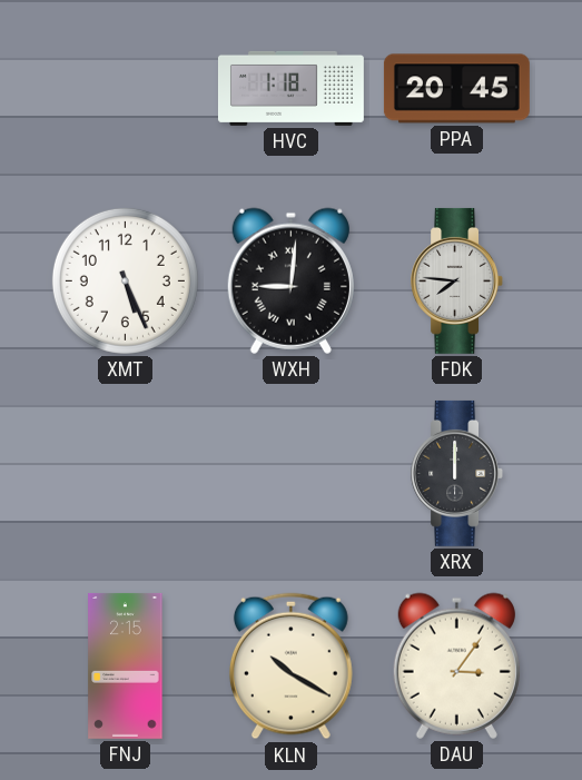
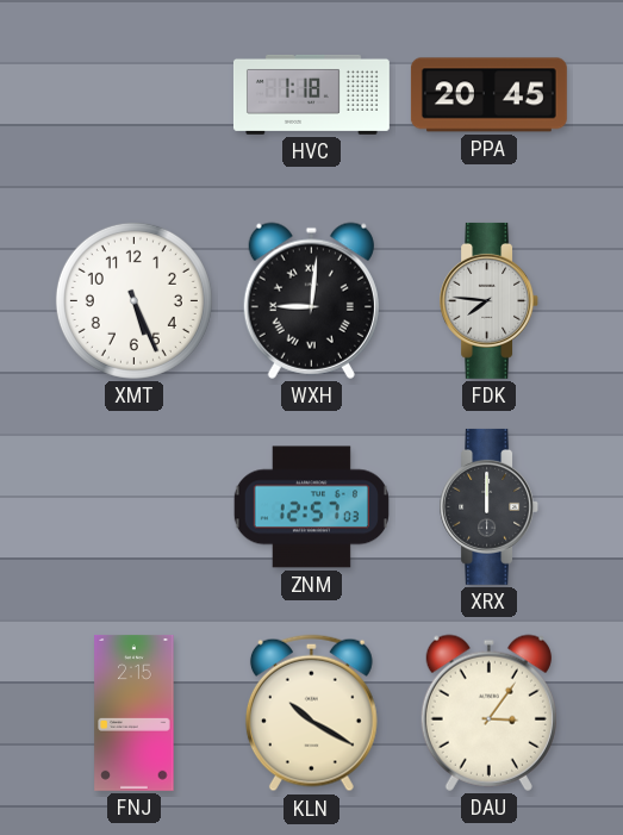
ZNM: none -> 12:57 (311, 507)
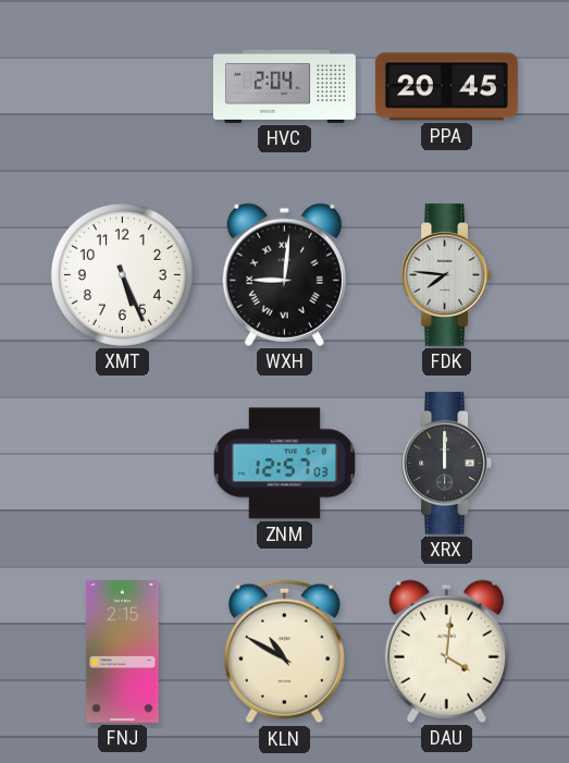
HVC: 1:18 -> 2:04 (284, 86)
KLN: 10:20 -> 10:50 (284, 652)
DAU: 3:06 -> 4:01 (446, 651)
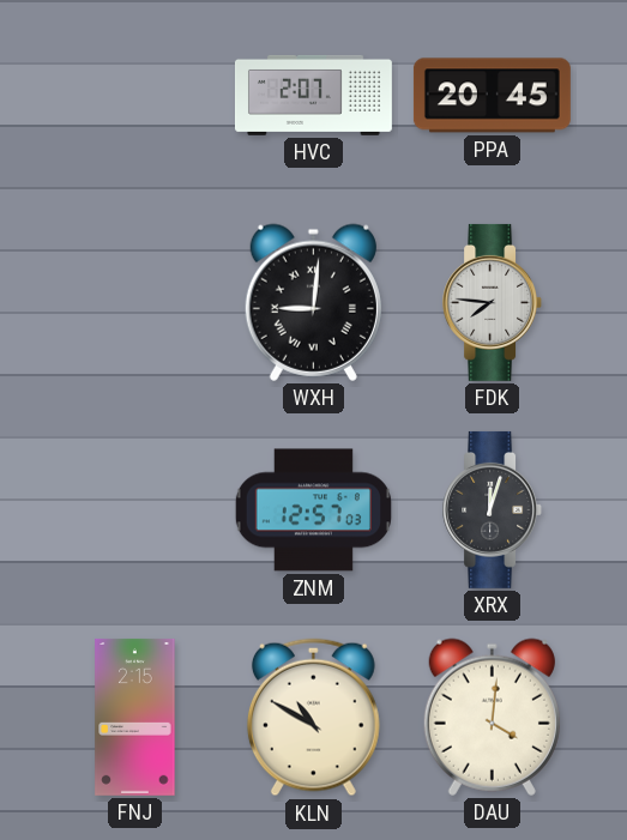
HVC: 2:04 -> 2:07 (313, 95)
XMT: 5:26 -> none (122, 274)
XRX: 12:00 -> 12:03 (493, 509)
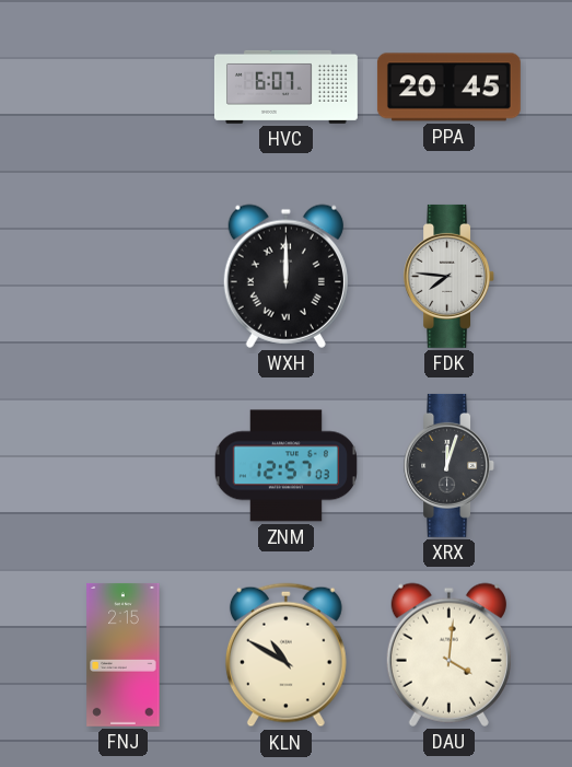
HVC: 2:07 -> 6:07 (285, 86)
WXH: 9:01 -> 12:00 (285, 276)
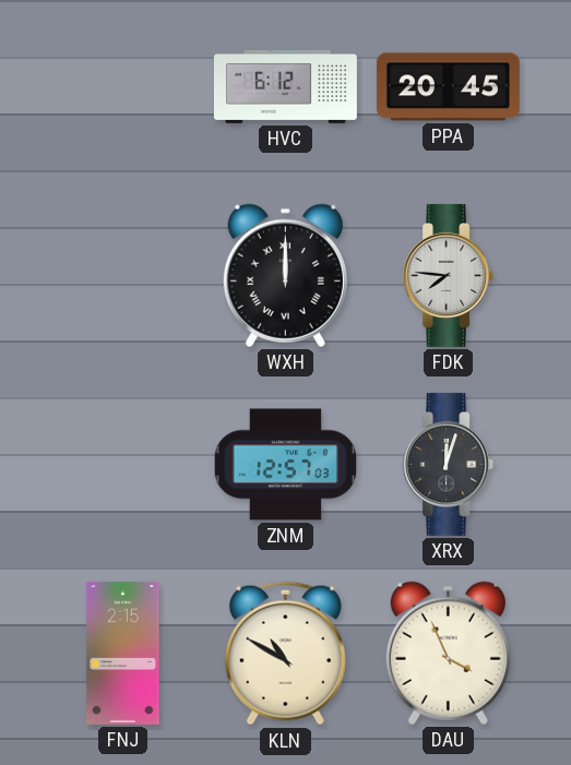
HVC: 6:07 -> 6:12 (285, 86)
DAU: 4:01 -> 3:56 (448, 653)
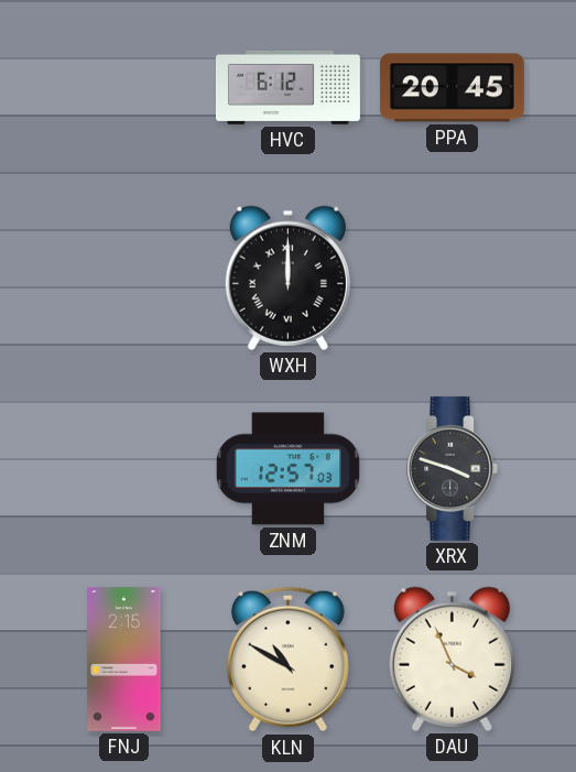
FDK: 7:46 -> none (449, 275)
XRX: 12:03 -> 3:48 (453, 468)
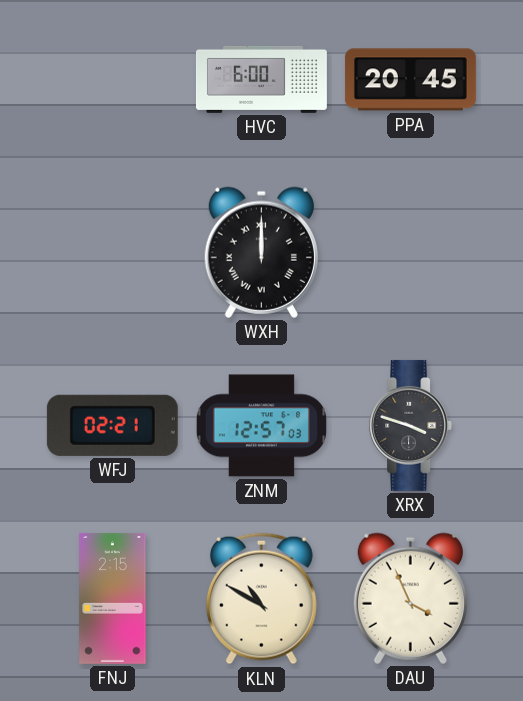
HVC: 6:12 -> 6:00 (261, 79)
WFJ: none -> 02:21 (112, 425)
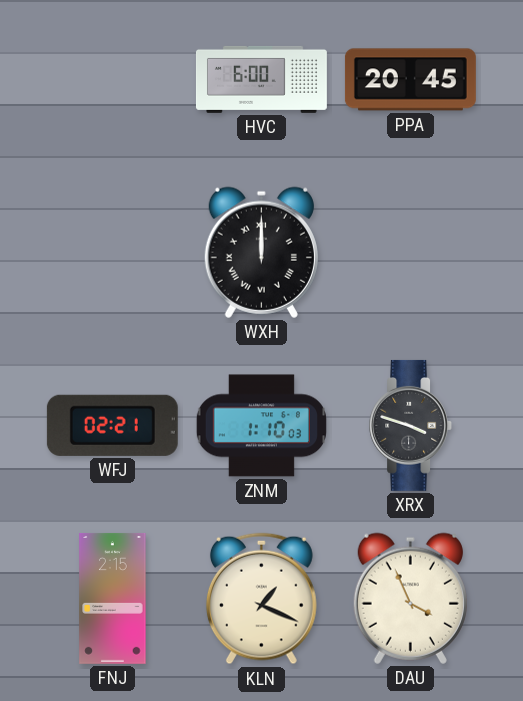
ZNM: 12:57 -> 1:10 (261, 426)
KLN: 10:50 -> 1:19 (261, 599)
